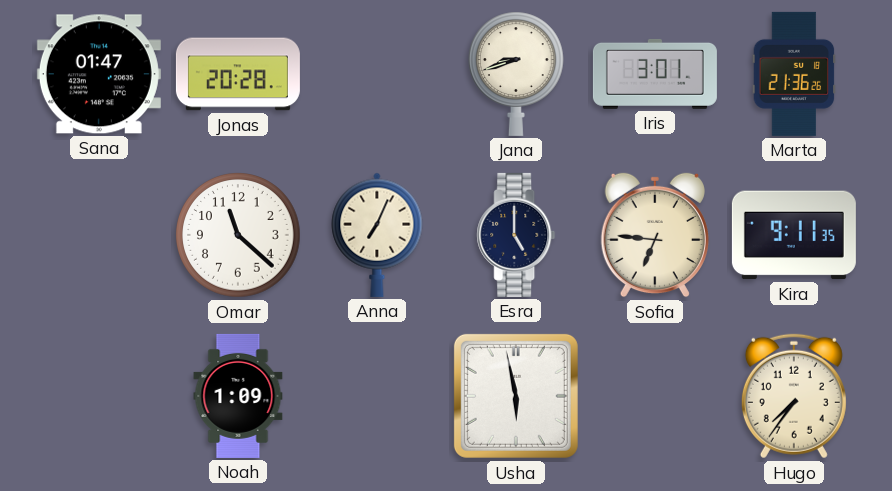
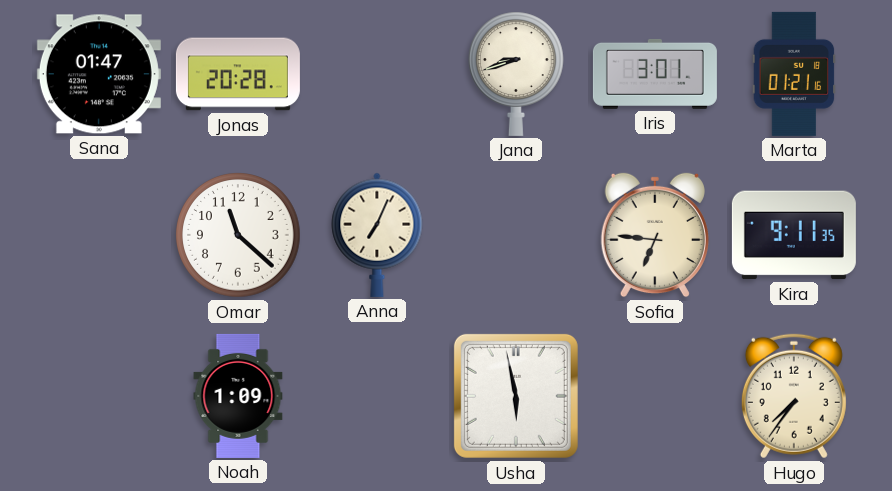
Marta: 21:36 -> 01:21 (794, 74)
Esra: 5:00 -> none (516, 235)
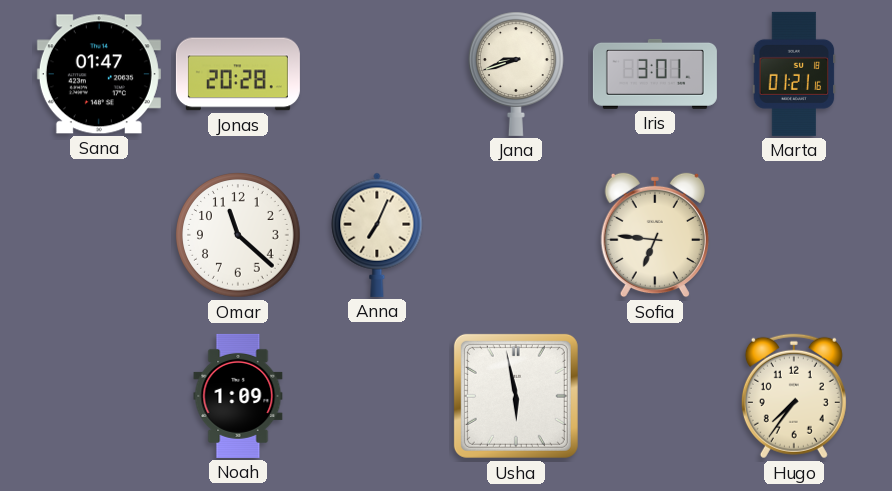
Kira: 9:11 -> none (794, 235)
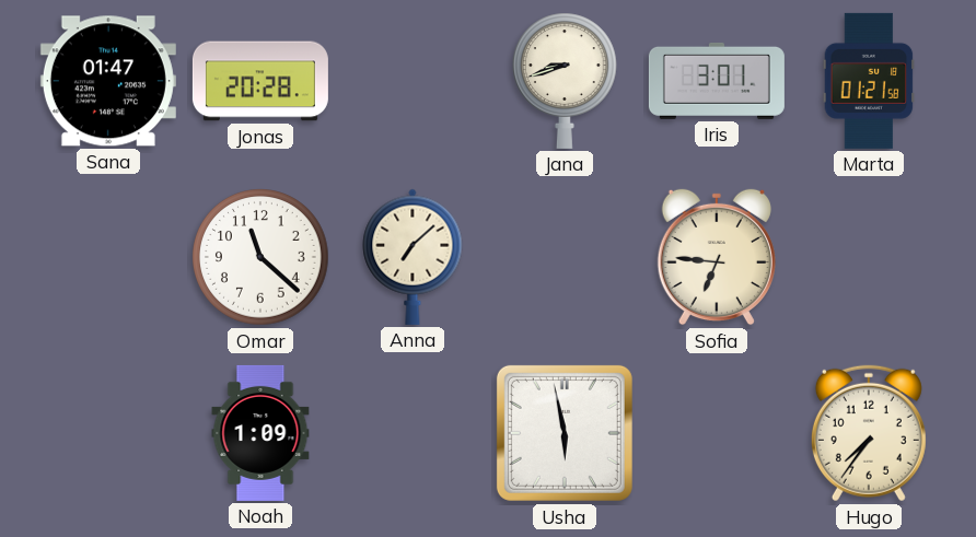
Marta: 01:21:16 -> 01:21:58 (869, 81)
Anna: 7:04 -> 7:08 (413, 257)
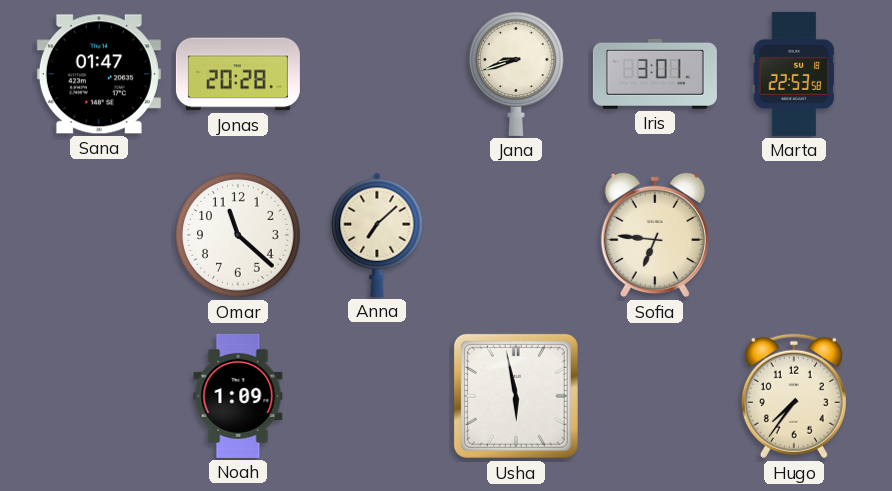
Marta: 01:21 -> 22:53 (794, 74)
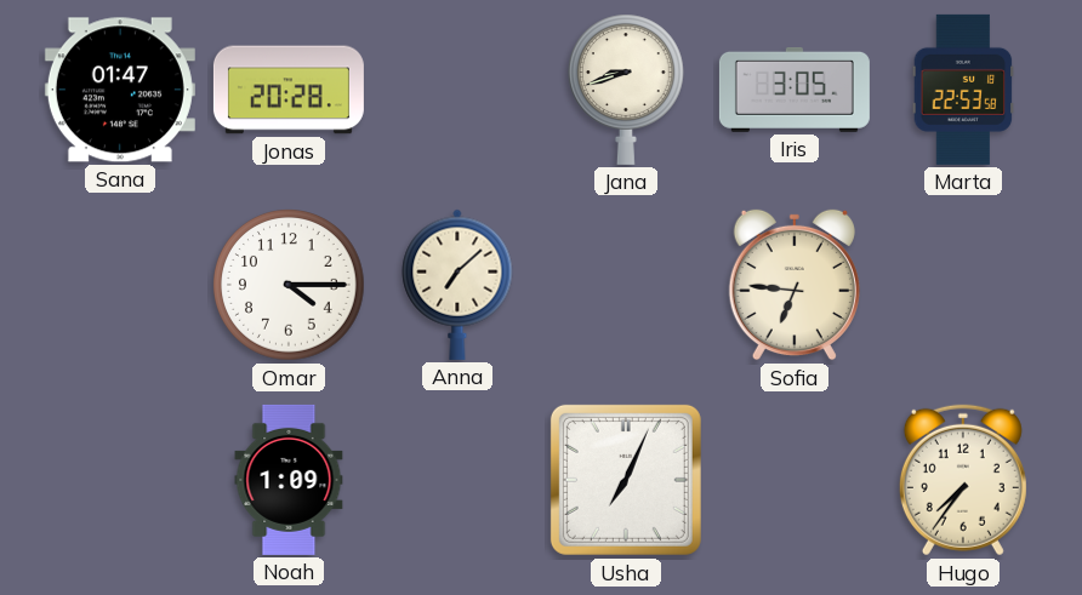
Iris: 3:01 -> 3:05 (795, 90)
Omar: 11:22 -> 4:15 (290, 286)
Usha: 5:58 -> 7:04 (626, 480)
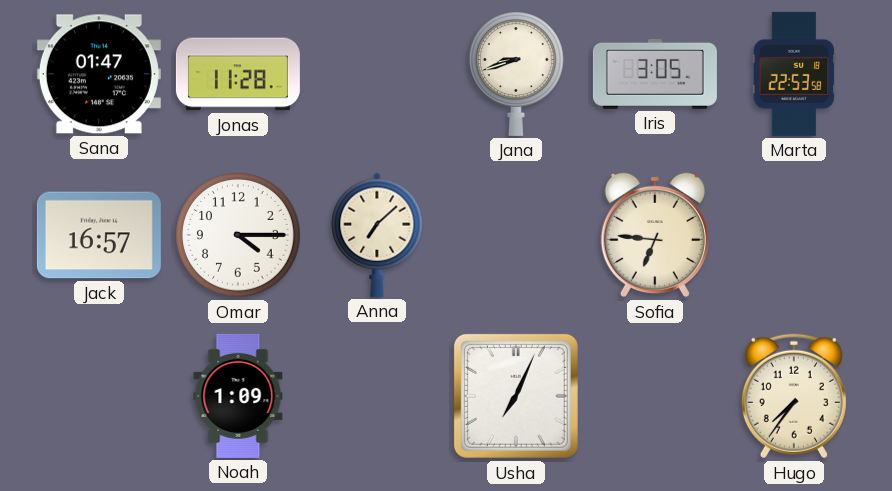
Jonas: 20:28 -> 11:28 (238, 74)
Jack: none -> 16:57 (99, 235)
